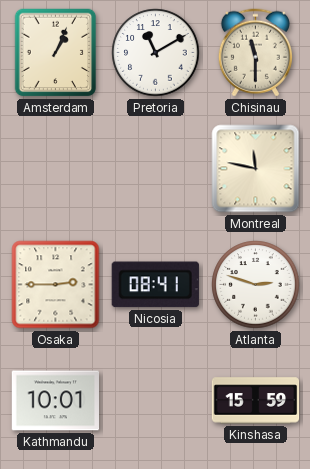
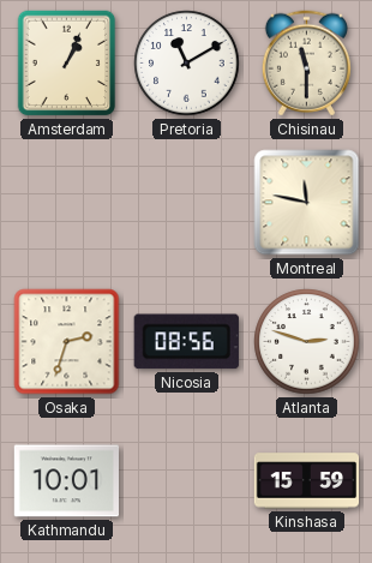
Osaka: 2:45 -> 2:33 (67, 342)
Nicosia: 08:41 -> 08:56 (186, 342)
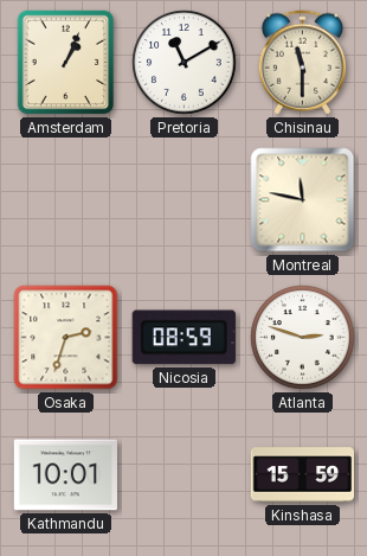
Nicosia: 08:56 -> 08:59 (183, 338)
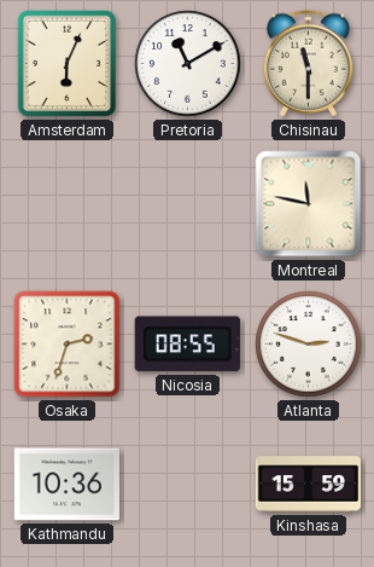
Amsterdam: 1:04 -> 6:04 (68, 64)
Nicosia: 08:59 -> 08:55 (187, 345)
Kathmandu: 10:01 -> 10:36 (68, 485)
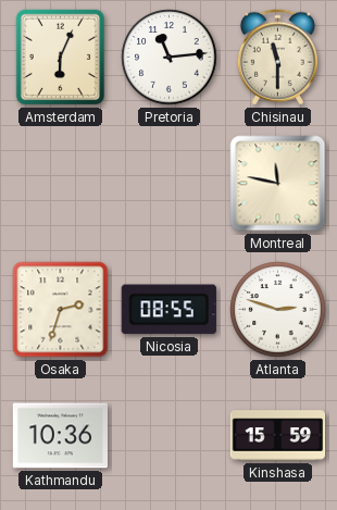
Pretoria: 11:10 -> 11:14 (170, 58)
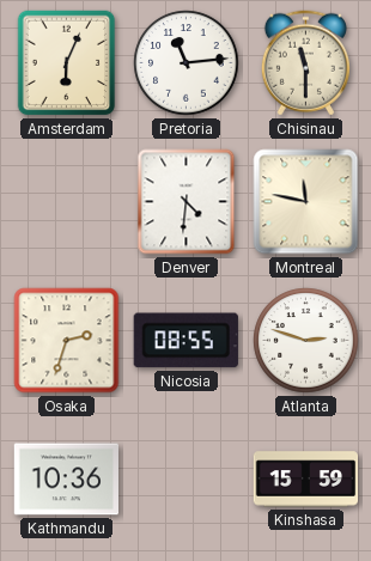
Denver: none -> 4:31 (187, 202)
